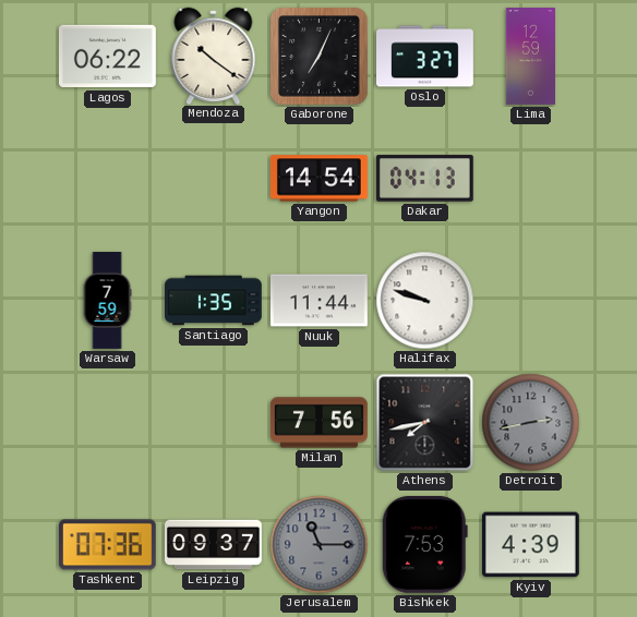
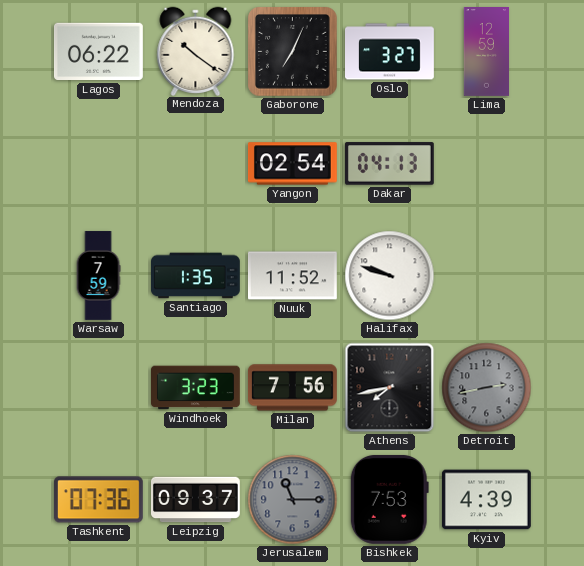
Yangon: 14:54 -> 02:54 (292, 164)
Nuuk: 11:44 -> 11:52 (293, 276)
Windhoek: none -> 3:23 (196, 388)
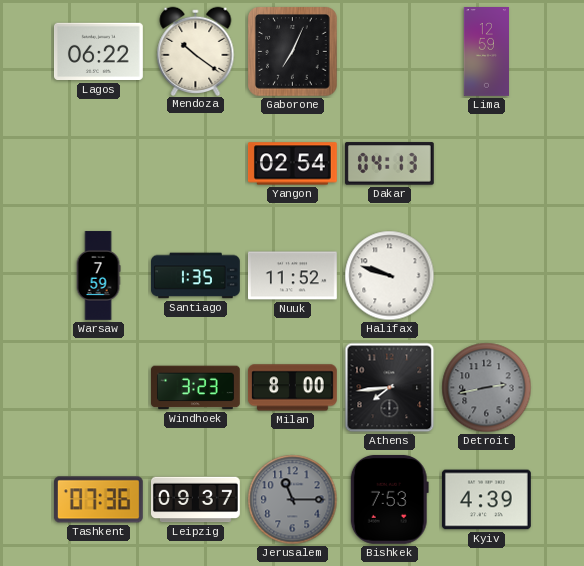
Oslo: 3:27 -> none (390, 52)
Milan: 7:56 -> 8:00 (292, 388)
Athens: 7:43 -> 7:44 (390, 388)
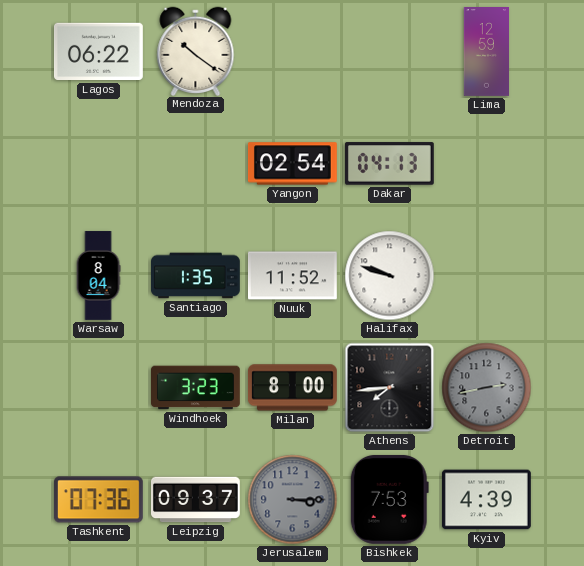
Gaborone: 7:04 -> none (293, 52)
Warsaw: 7:59 -> 8:04 (98, 276)
Jerusalem: 11:15 -> 3:15 (293, 500)
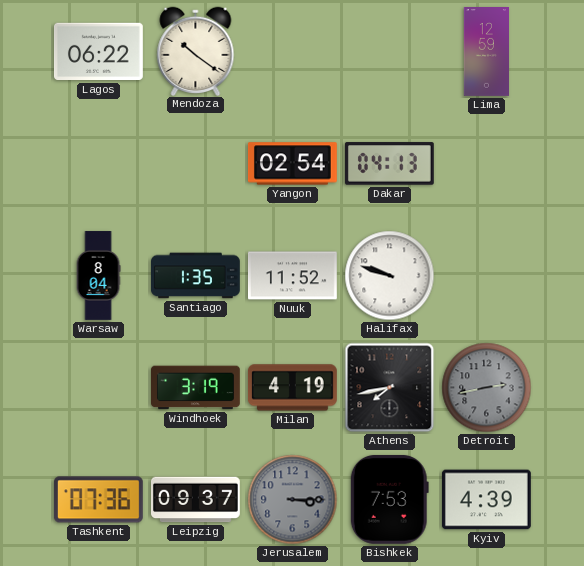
Windhoek: 3:23 -> 3:19 (196, 388)
Milan: 8:00 -> 4:19 (292, 388)
Athens: 7:44 -> 7:43 (390, 388)
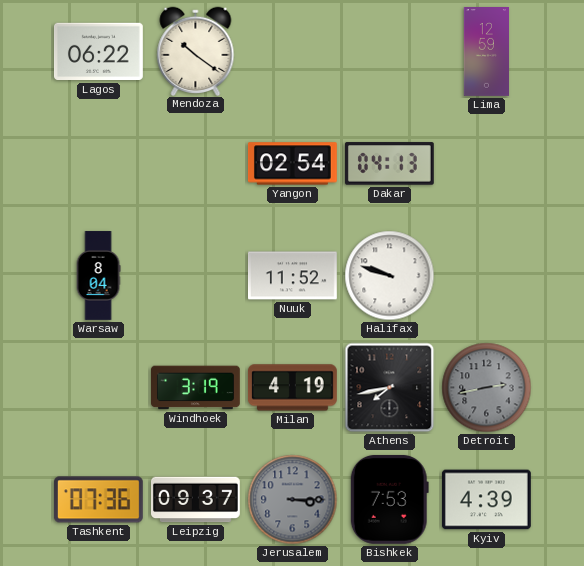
Santiago: 1:35 -> none (196, 276)
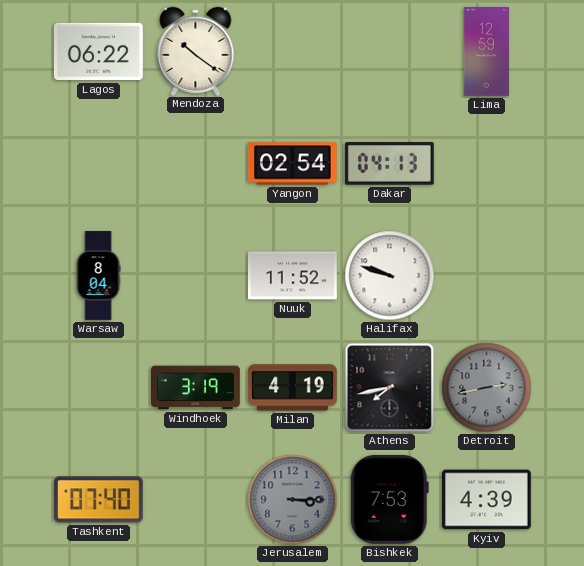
Tashkent: 07:36 -> 07:40 (98, 500)
Leipzig: 09:37 -> none (196, 500)
